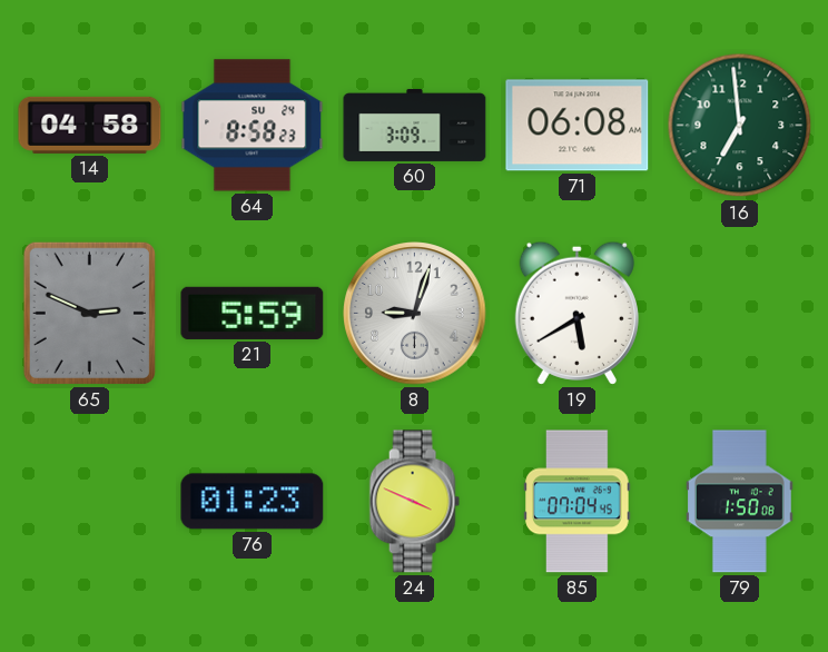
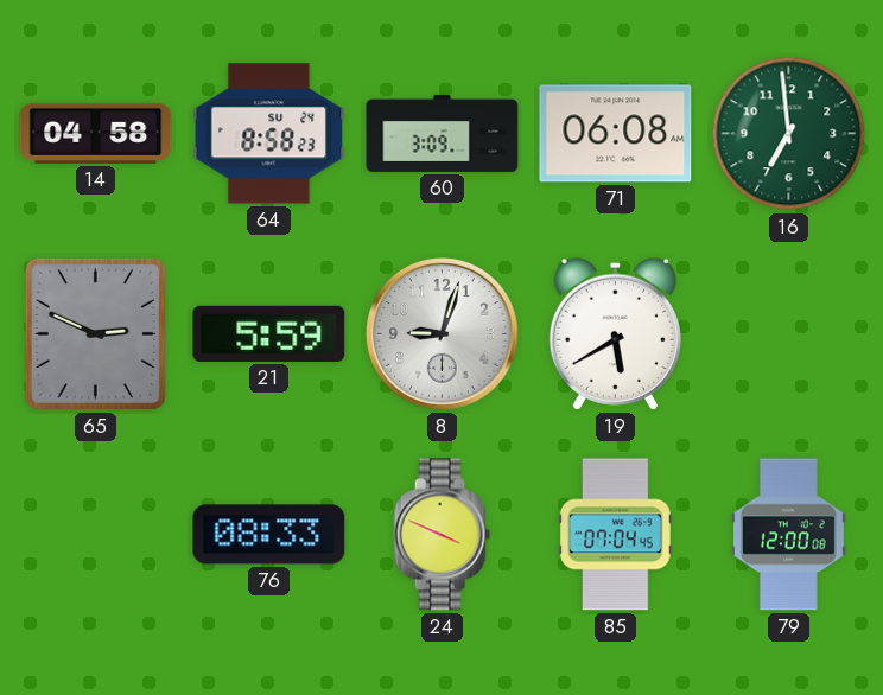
76: 01:23 -> 08:33 (269, 535)
79: 1:50 -> 12:00 (789, 535)
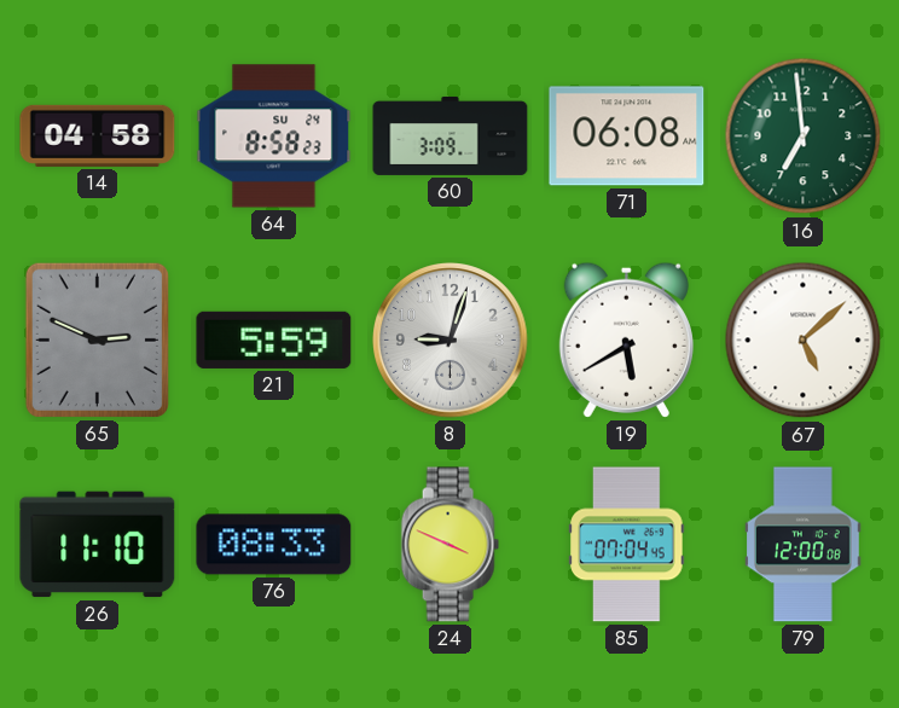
67: none -> 5:08 (804, 341)
26: none -> 11:10 (98, 545)
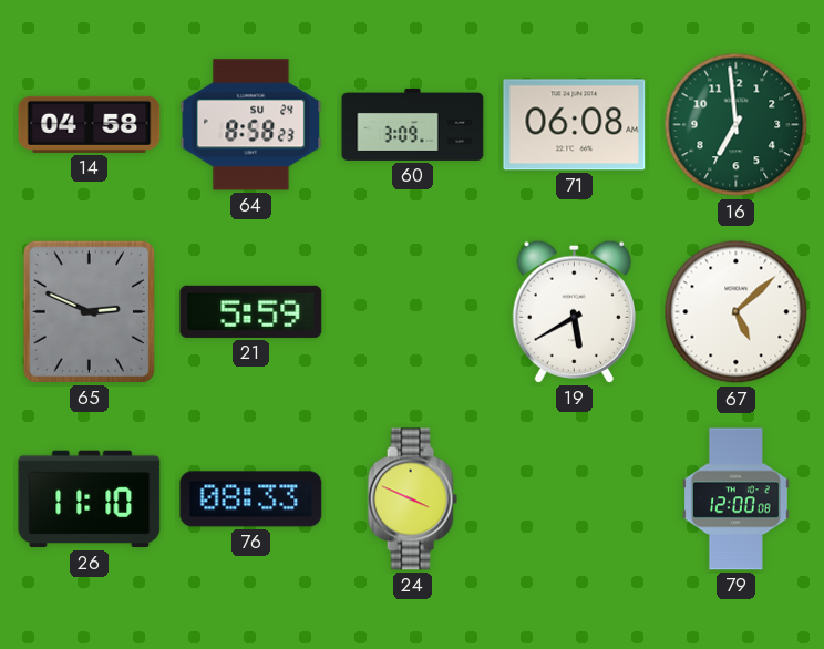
8: 9:03 -> none (451, 341)
85: 07:04 -> none (627, 545)
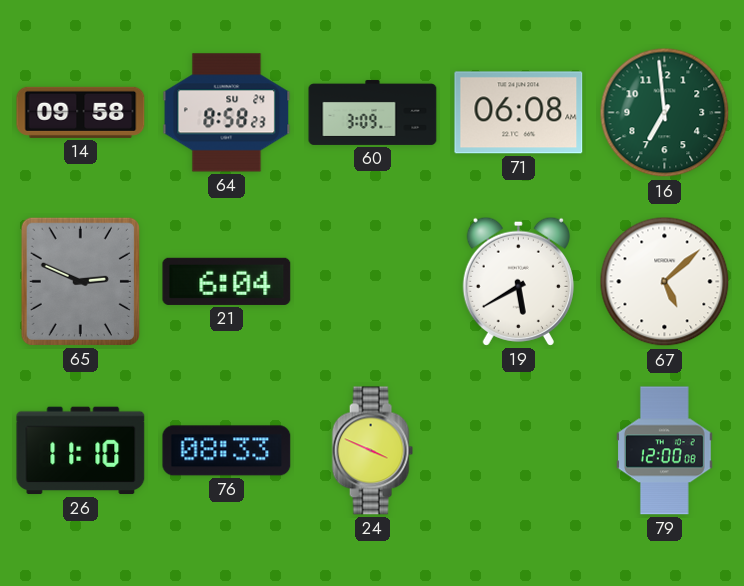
14: 04:58 -> 09:58 (81, 112)
21: 5:59 -> 6:04 (227, 281)
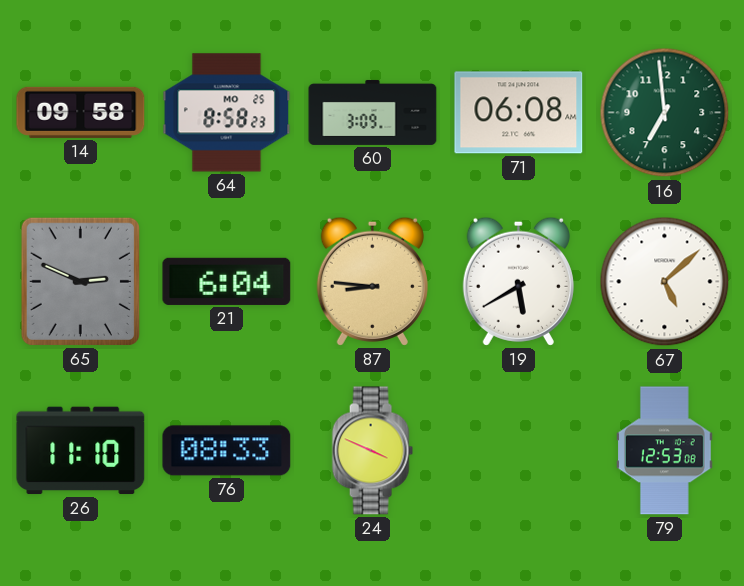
64 date: SU 24 -> MO 25 (227, 113)
87: none -> 8:46 (372, 281)
79: 12:00 -> 12:53 (665, 451)
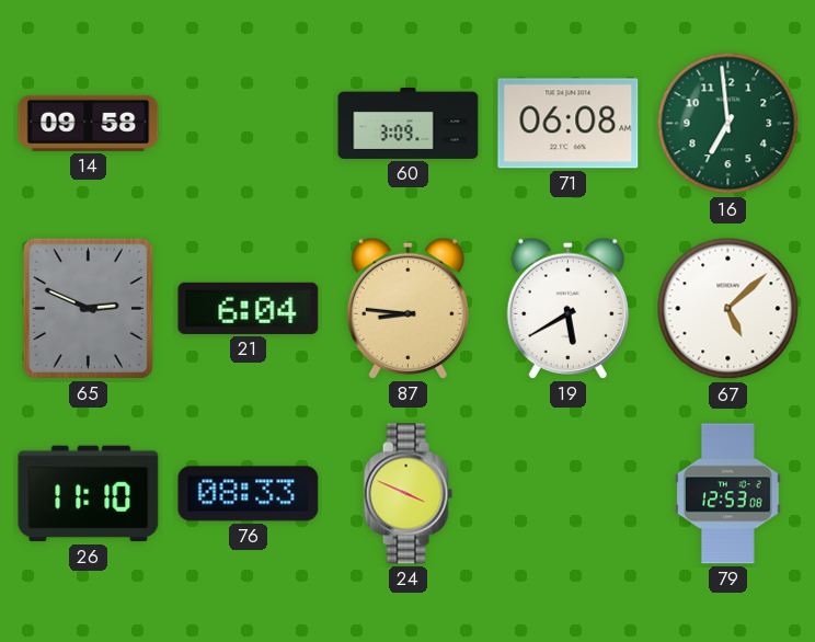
64: 8:58 -> none (227, 113)
